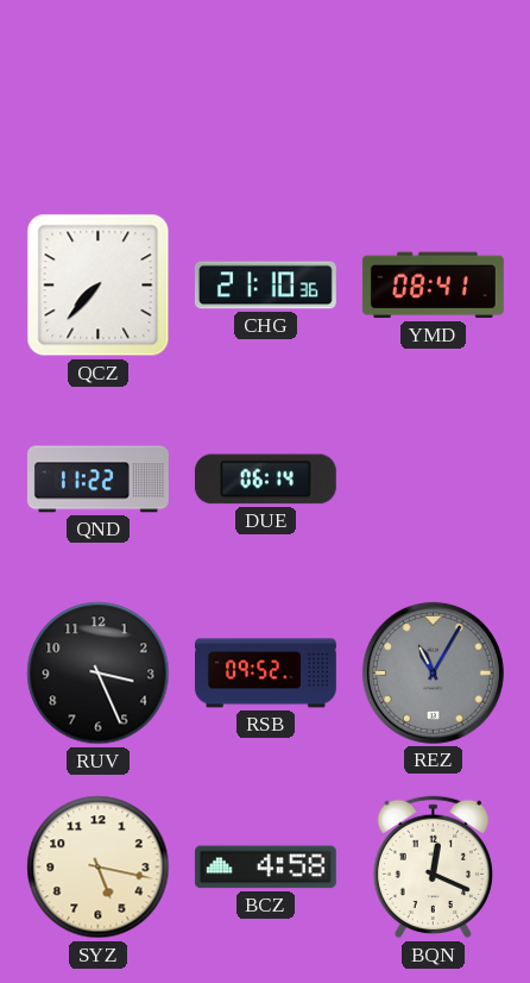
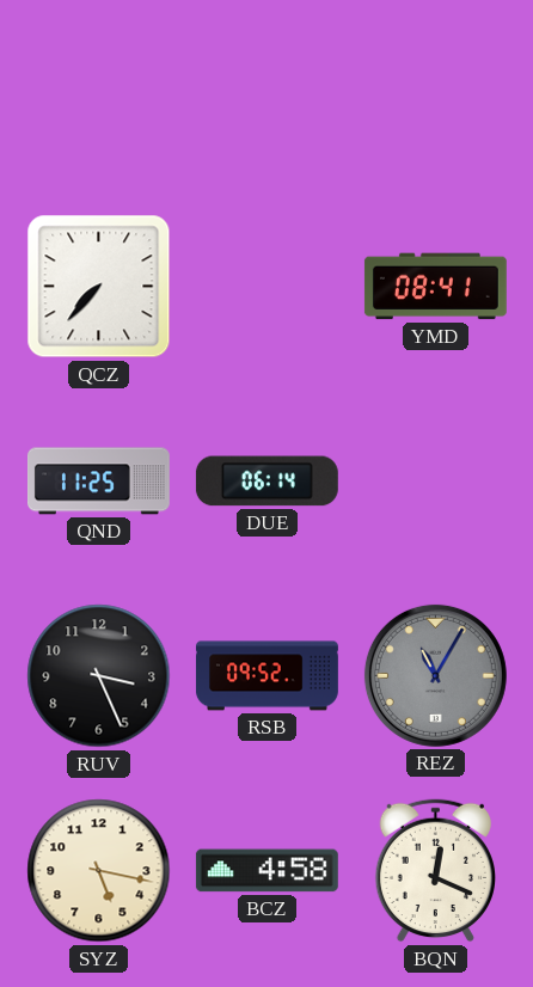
CHG: 21:10 -> none (265, 286)
QND: 11:22 -> 11:25 (98, 482)
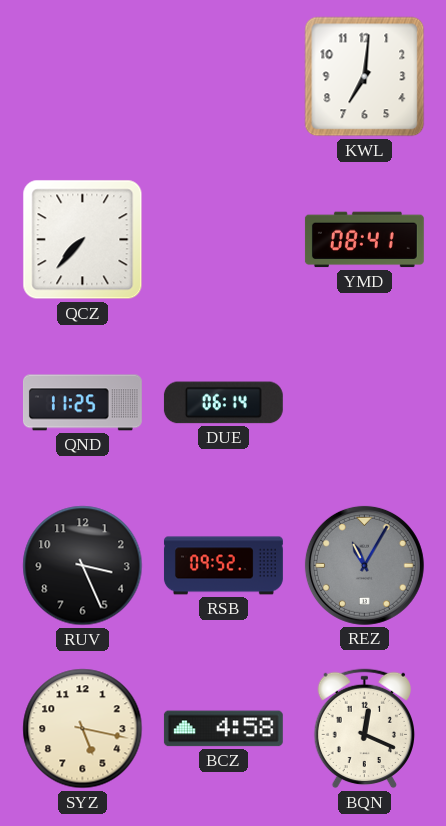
KWL: none -> 7:01 (365, 77)
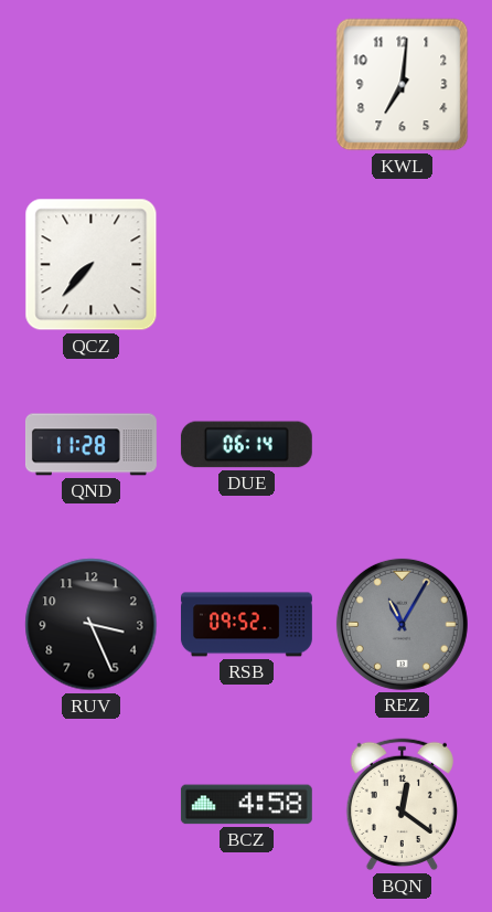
YMD: 08:41 -> none (364, 240)
QND: 11:25 -> 11:28 (90, 445)
SYZ: 5:17 -> none (83, 729)
BQN: 12:19 -> 12:21 (402, 805)
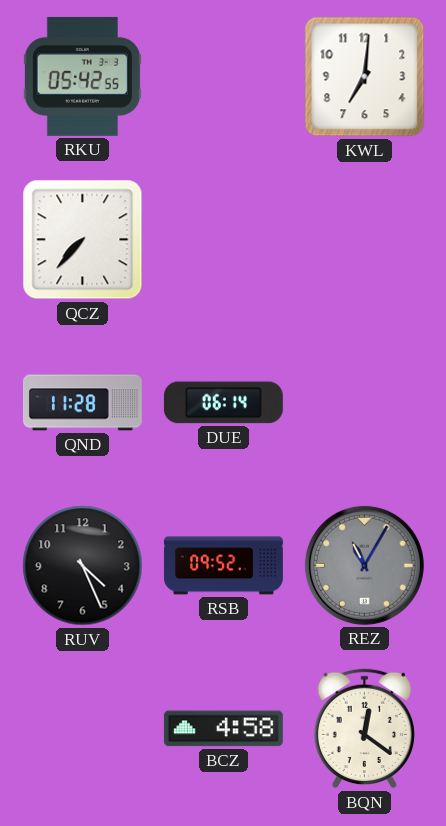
RKU: none -> 05:42 (82, 76)
RUV: 3:26 -> 4:26 (83, 566)
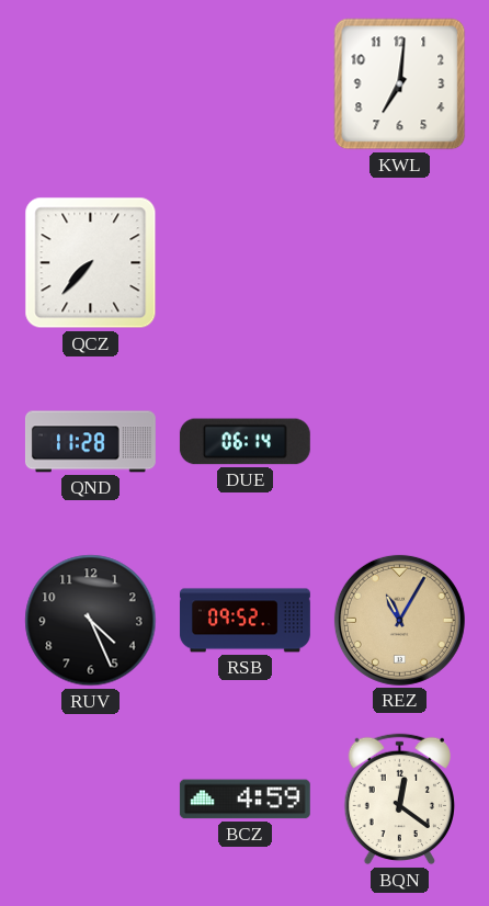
RKU: 05:42 -> none (82, 76)
REZ dial: grey -> champagne (399, 620)
BCZ: 4:58 -> 4:59 (244, 800)
